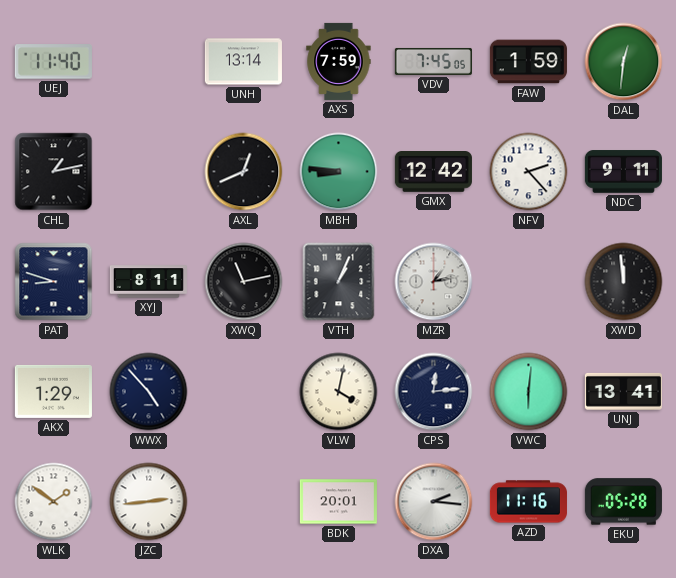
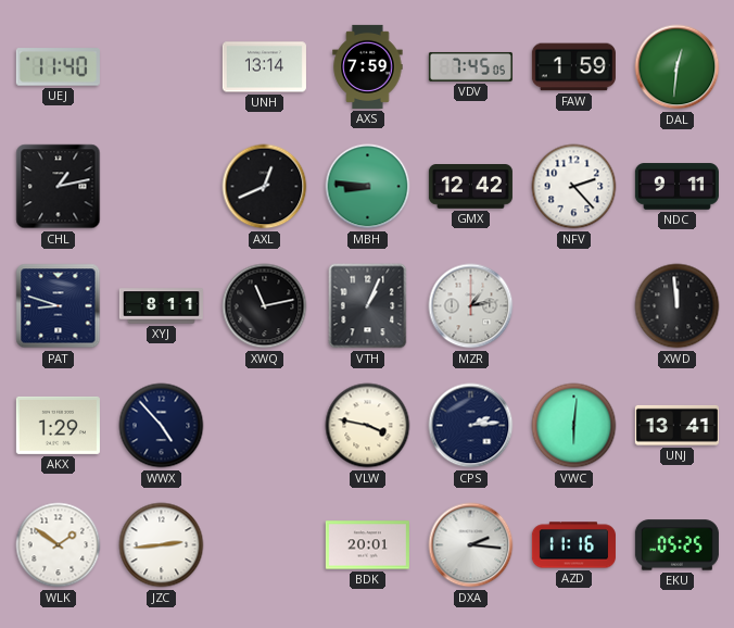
VLW: 4:02 -> 3:47 (368, 426)
CPS: 12:14 -> 2:14 (471, 426)
EKU: 05:28 -> 05:25 (676, 545)
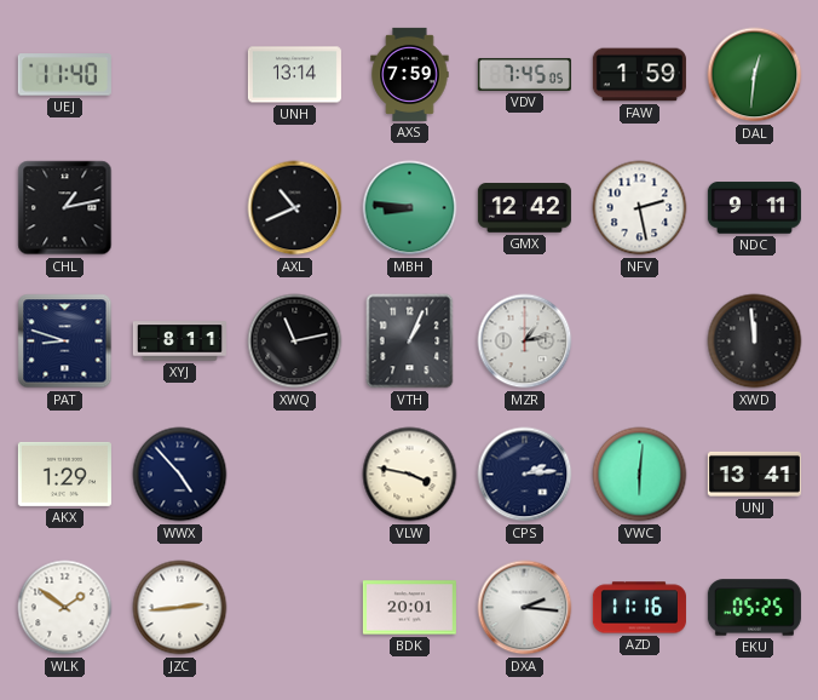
AXL: 12:41 -> 10:41 (295, 208)
NFV: 2:23 -> 2:28 (640, 208)
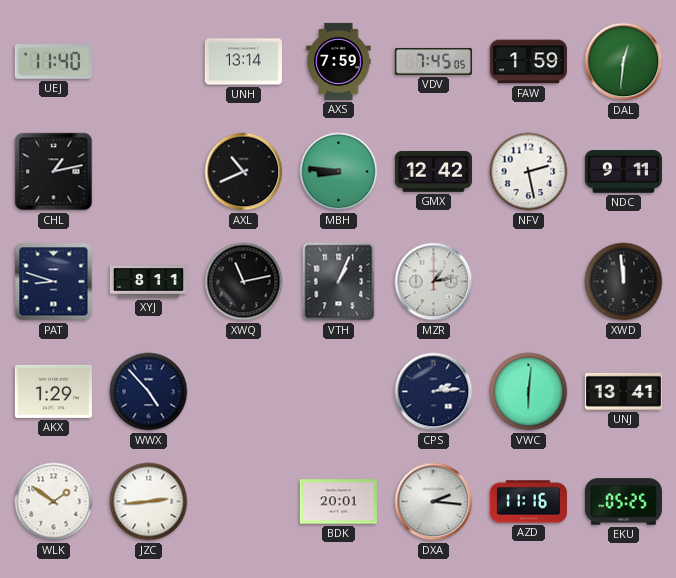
VLW: 3:47 -> none (410, 475)
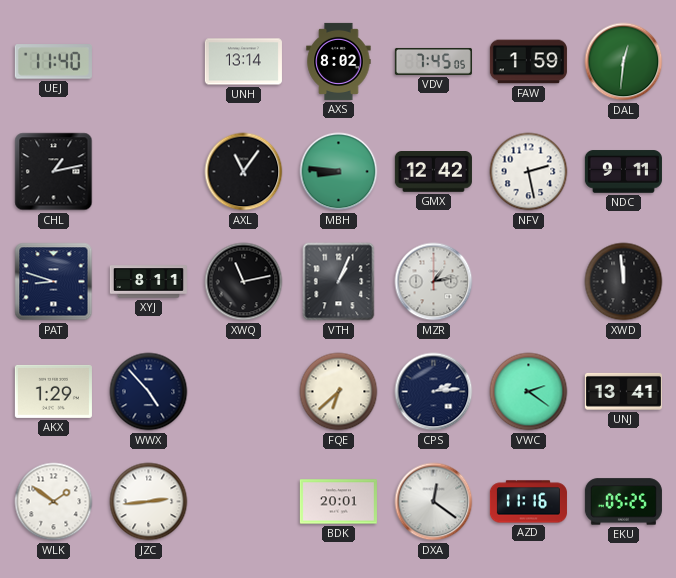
AXS: 7:59 -> 8:02 (339, 61)
AXL: 10:41 -> 11:06 (244, 172)
FQE: none -> 6:38 (339, 392)
VWC: 6:01 -> 2:21 (529, 392)
DXA: 2:16 -> 12:21 (434, 502)
